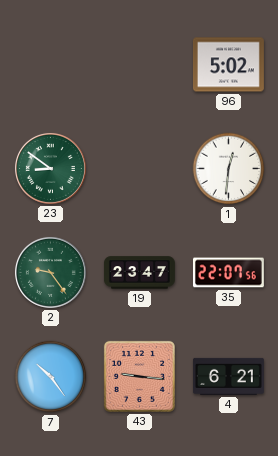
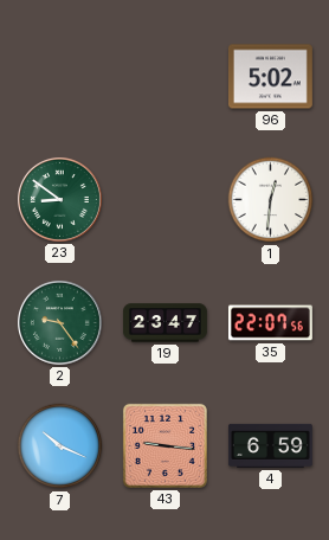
7: 10:24 -> 10:19 (60, 446)
4: 6:21 -> 6:59 (270, 445)
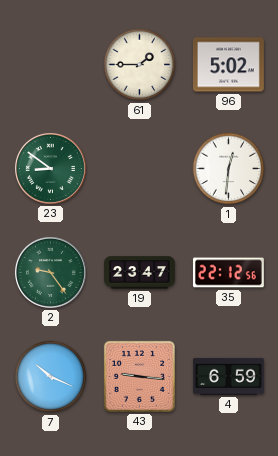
61: none -> 1:45 (140, 65)
35: 22:07 -> 22:12 (228, 273)
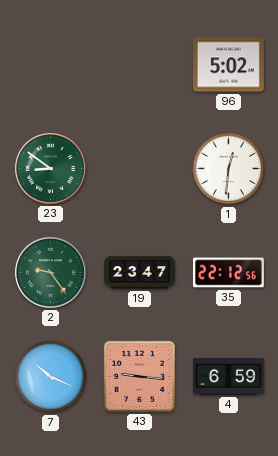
61: 1:45 -> none (140, 65)
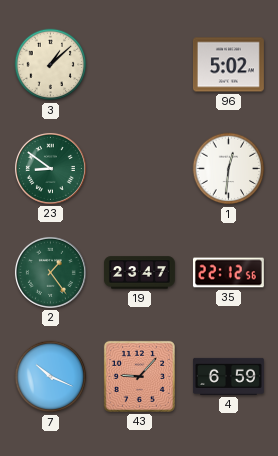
3: none -> 1:08 (51, 65)
2: 9:24 -> 1:24 (50, 272)
43: 9:16 -> 9:07 (139, 376)
